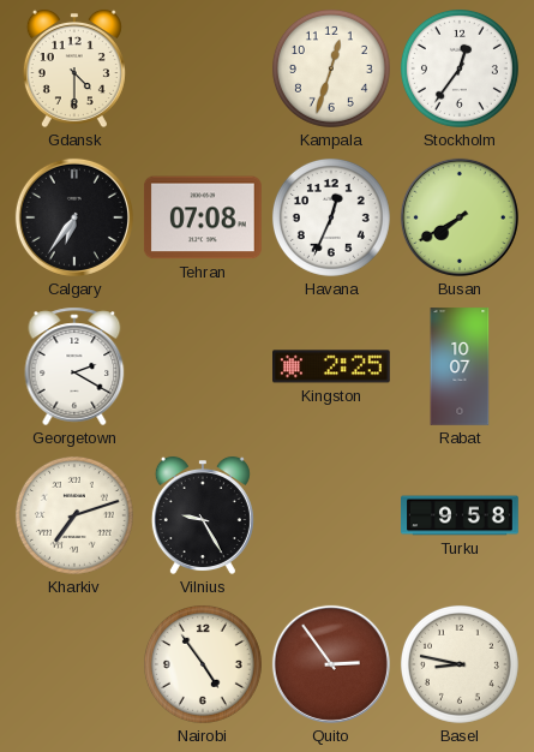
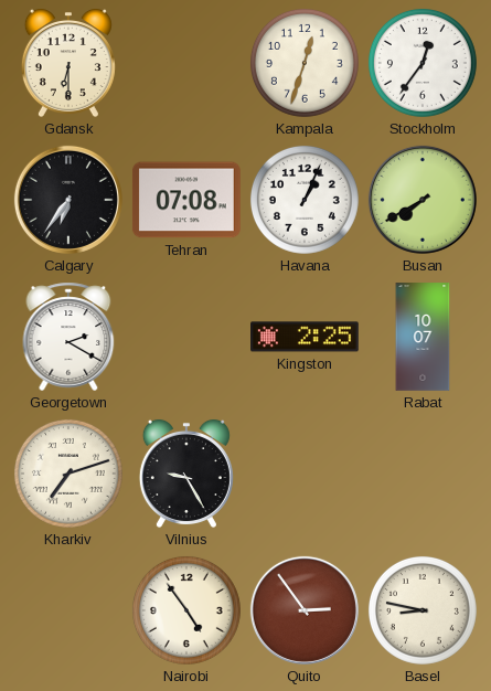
Gdansk: 4:30 -> 6:30 (68, 63)
Havana: 12:34 -> 1:04 (305, 200)
Turku: 9:58 -> none (460, 515)
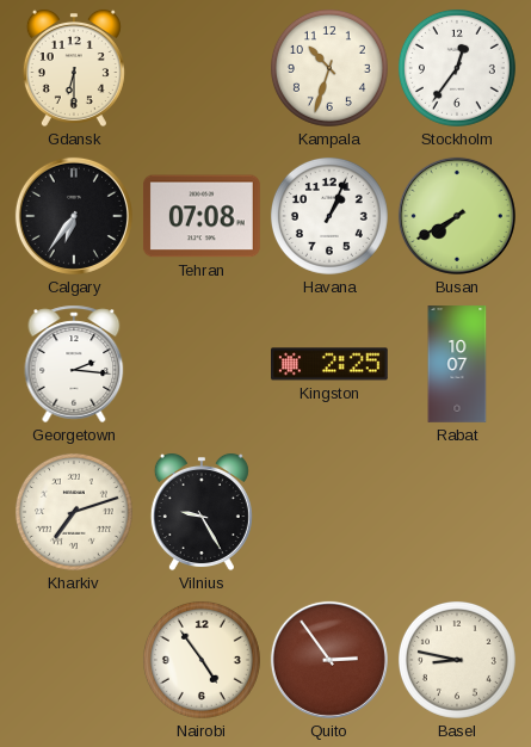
Kampala: 12:33 -> 10:33 (329, 68)
Georgetown: 2:20 -> 2:16 (74, 364)
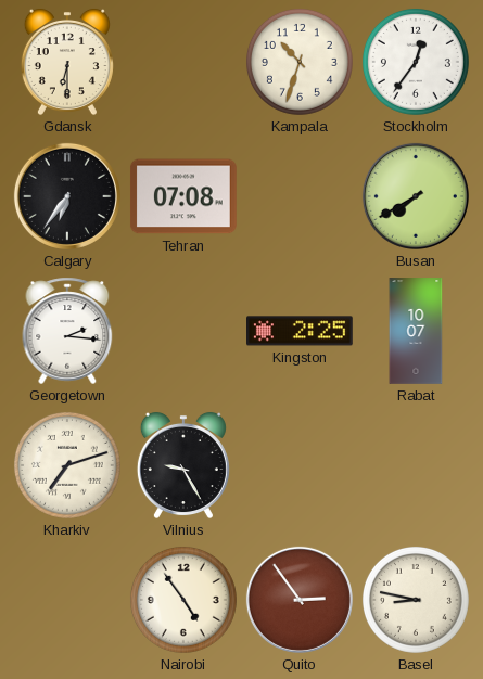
Havana: 1:04 -> none (329, 216)
